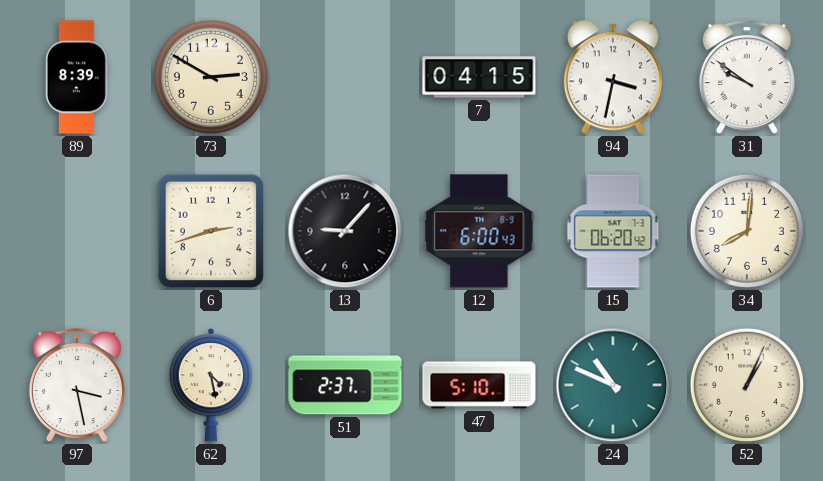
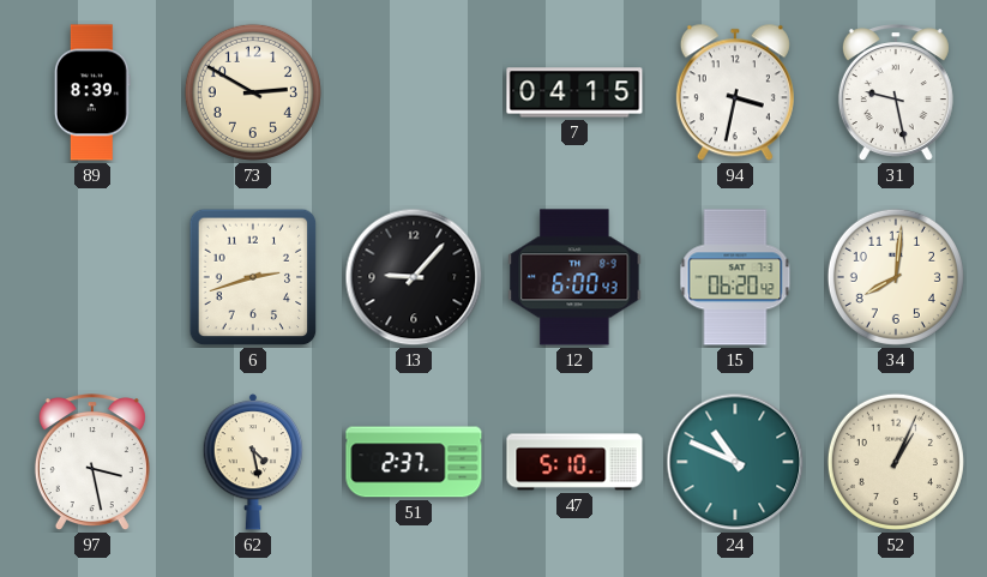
31: 9:51 -> 9:28 (896, 94)
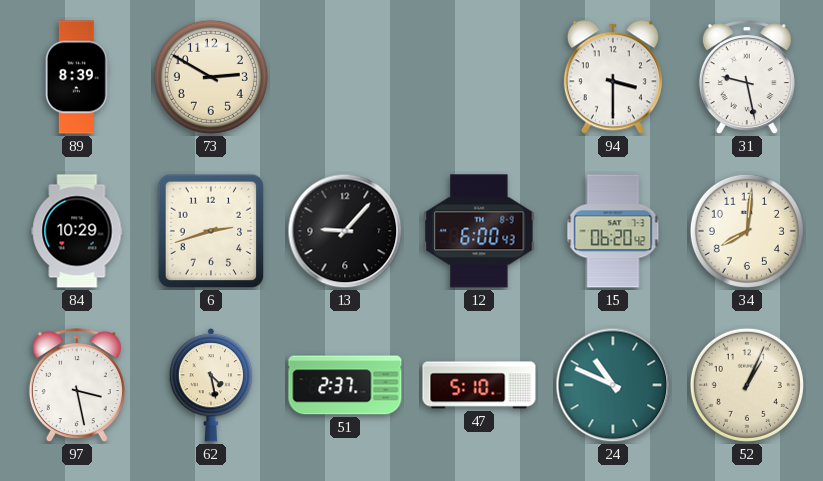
7: 04:15 -> none (574, 92)
94: 3:32 -> 3:30 (613, 77)
84: none -> 10:29 (77, 231)
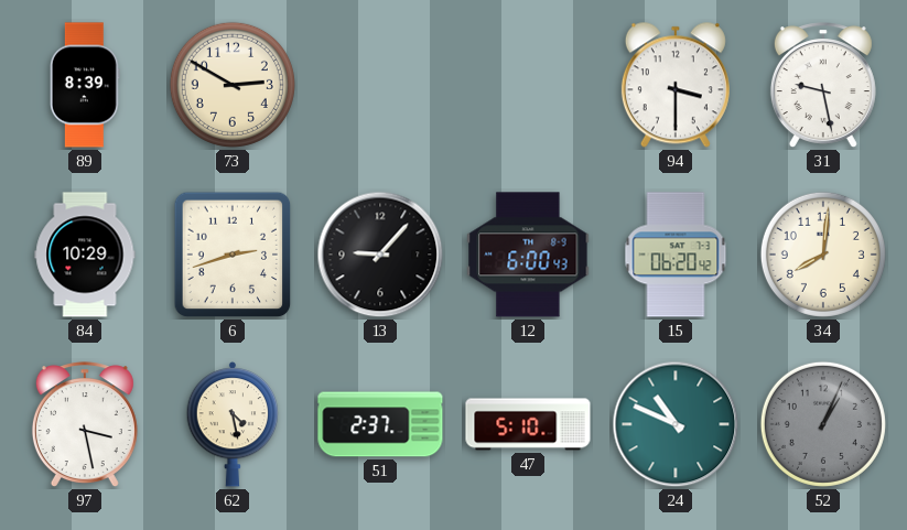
52 dial: cream -> grey (823, 424)
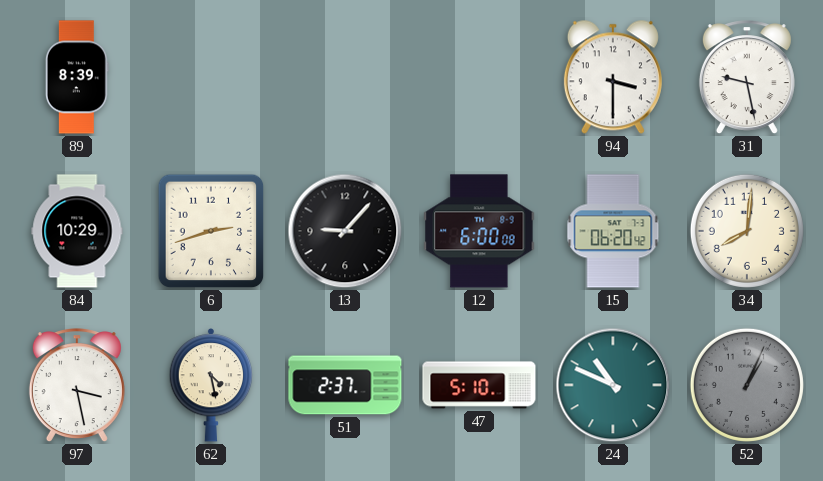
73: 2:50 -> none (233, 85)
12: 6:00:43 -> 6:00:08 (479, 231)
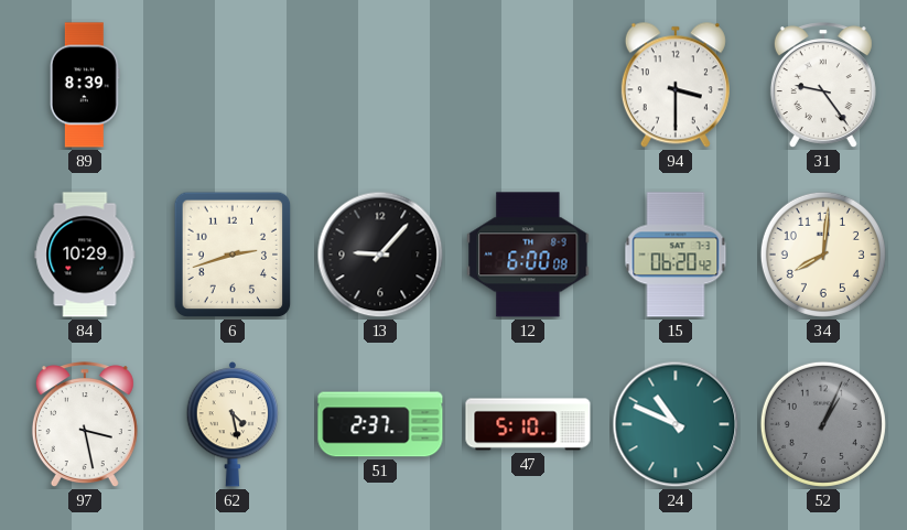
31: 9:28 -> 9:24 (823, 86)
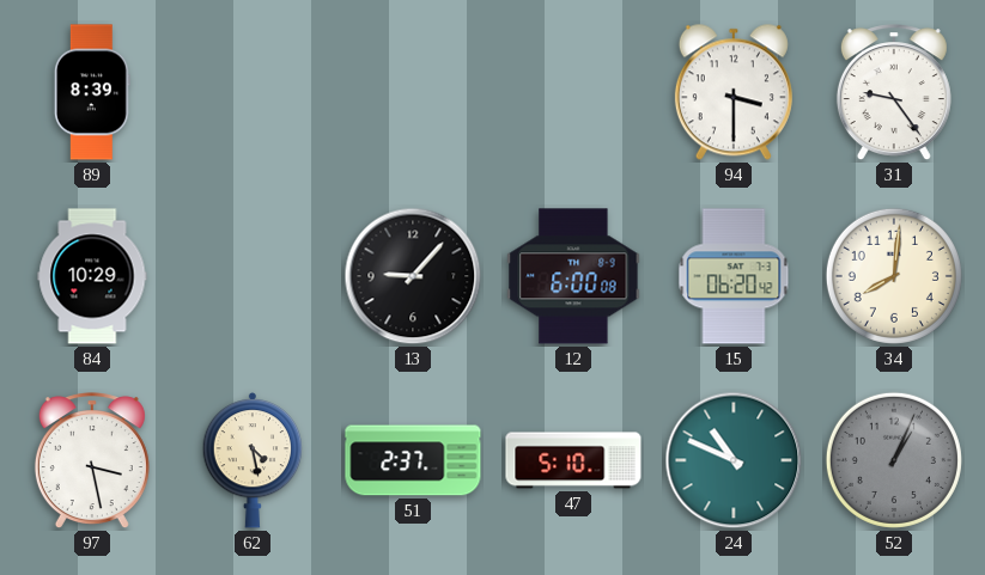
6: 2:42 -> none (233, 255)
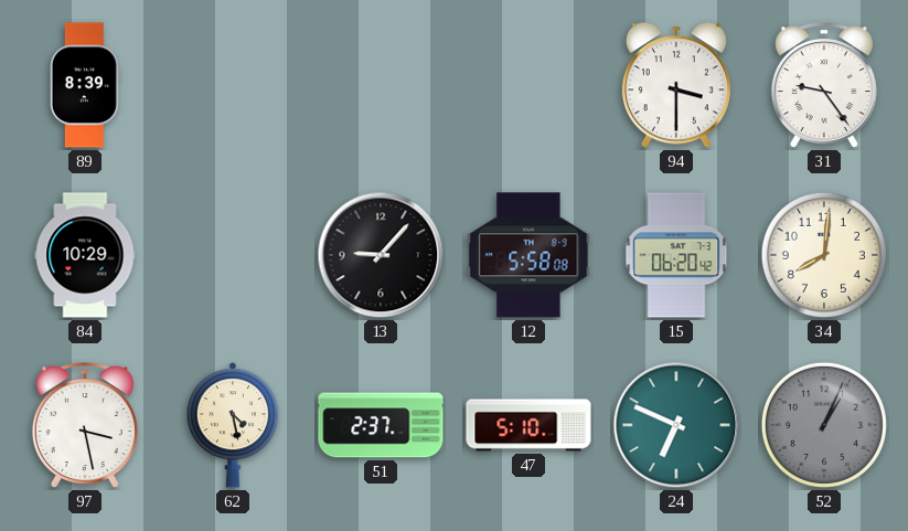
12: 6:00 -> 5:58 (528, 255)
24: 10:49 -> 6:49 (676, 425)
